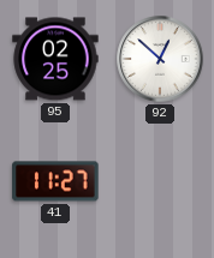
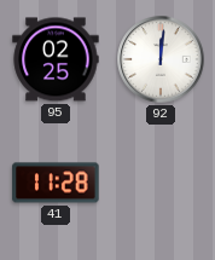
92: 12:52 -> 12:01 (161, 59)
41: 11:27 -> 11:28 (56, 183)
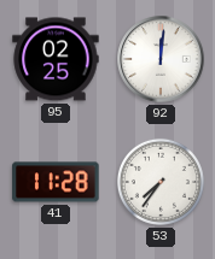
53: none -> 7:36 (161, 182)
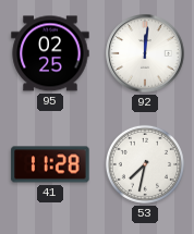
53: 7:36 -> 7:32 (145, 164)
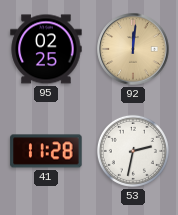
92 dial: white -> champagne (133, 49)
53: 7:32 -> 2:32 (133, 151)
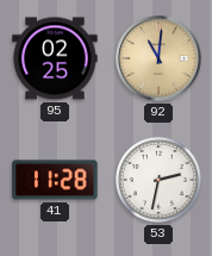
92: 12:01 -> 11:01 (158, 58)
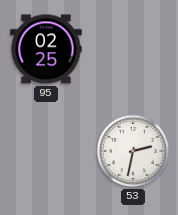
92: 11:01 -> none (158, 58)
41: 11:28 -> none (55, 180)
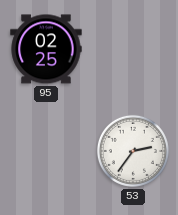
53: 2:32 -> 2:36 (133, 151)
